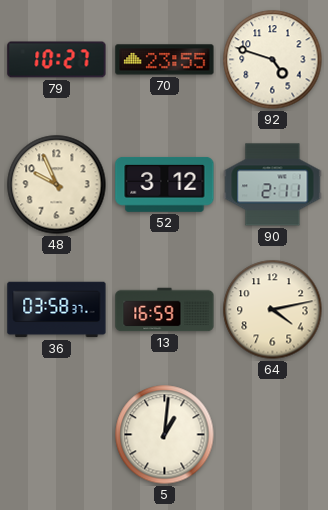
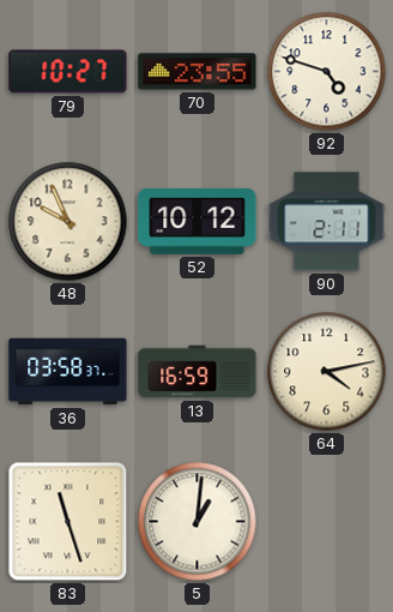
52: 3:12 -> 10:12 (198, 221)
83: none -> 11:27 (68, 522)
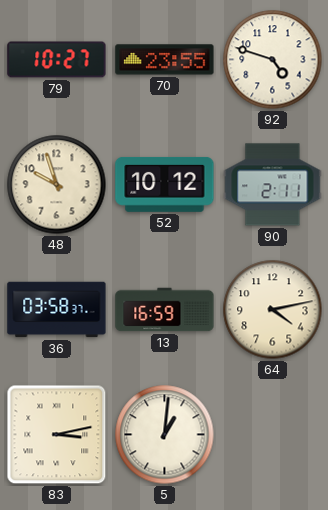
48: 9:56 -> 9:57 (57, 185)
83: 11:27 -> 3:13 (57, 435)
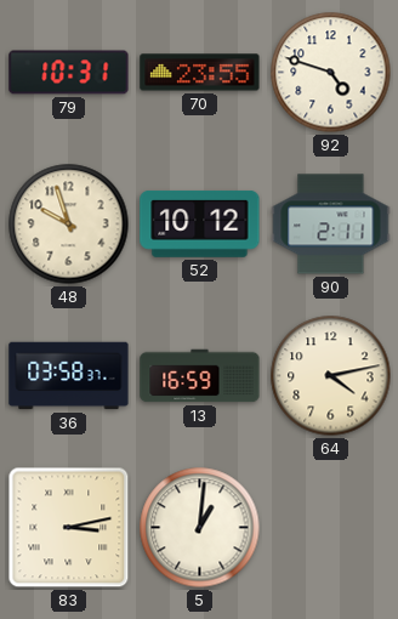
79: 10:27 -> 10:31 (69, 73)
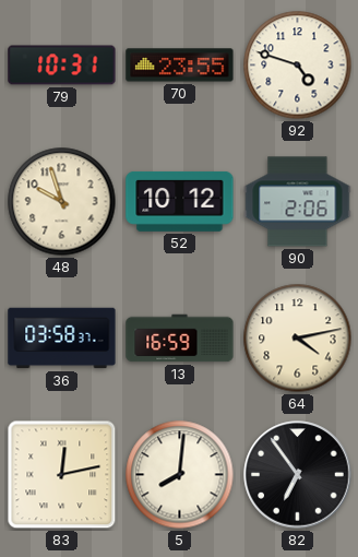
90: 2:11 -> 2:06 (298, 202)
83: 3:13 -> 12:13 (62, 475)
5: 1:01 -> 8:01 (180, 475)
82: none -> 6:54 (298, 475)
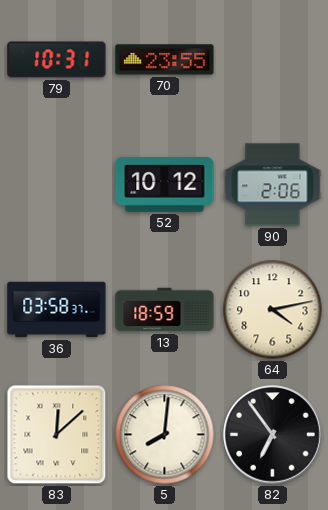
92: 4:48 -> none (298, 66)
48: 9:57 -> none (62, 202)
13: 16:59 -> 18:59 (165, 310)
83: 12:13 -> 12:08 (57, 435)
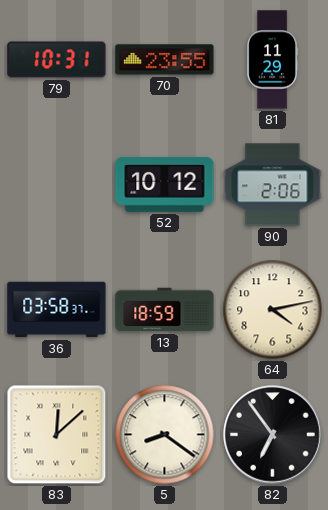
81: none -> 11:29 (273, 60)
5: 8:01 -> 8:21 (165, 435)
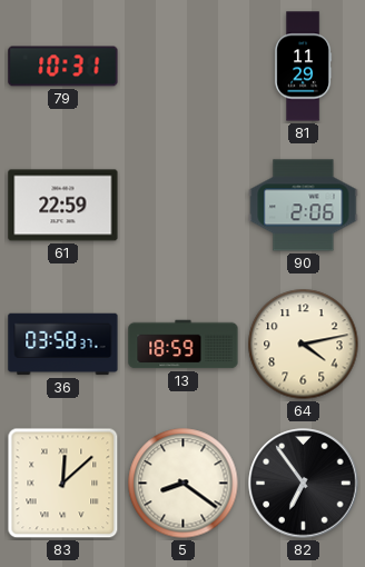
70: 23:55 -> none (165, 60)
61: none -> 22:59 (63, 206)
52: 10:12 -> none (165, 184)
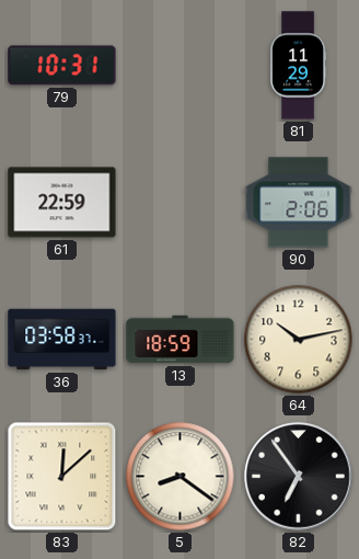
64: 4:13 -> 10:13 (299, 340)
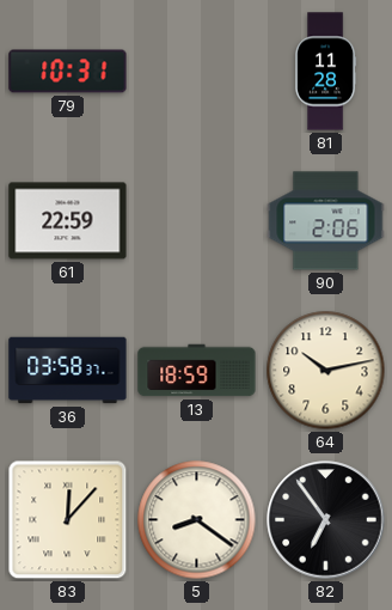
81: 11:29 -> 11:28 (326, 72)
83: 12:08 -> 12:07 (68, 520)
